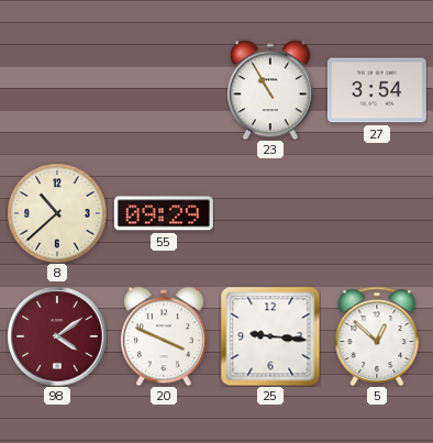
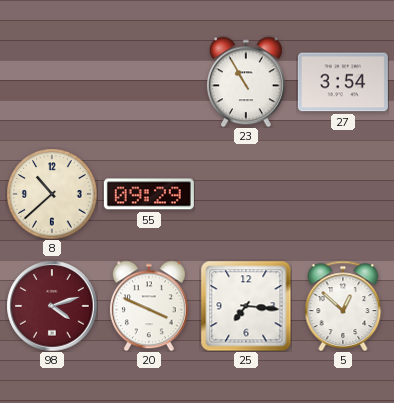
98: 4:09 -> 4:12 (52, 306)
25: 9:16 -> 7:16 (246, 306)
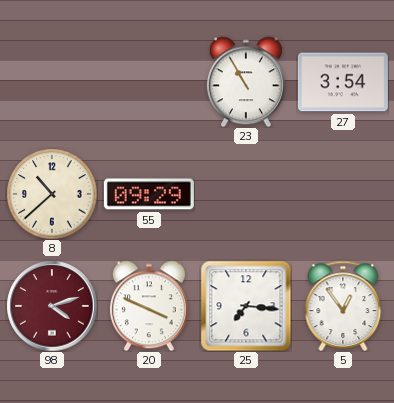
5: 12:52 -> 12:54 (343, 306)
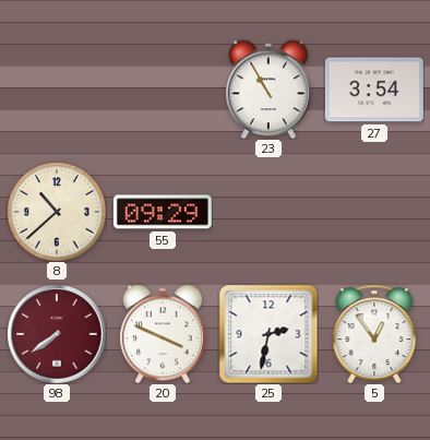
98: 4:12 -> 7:39 (57, 334)
25: 7:16 -> 2:32 (268, 334)
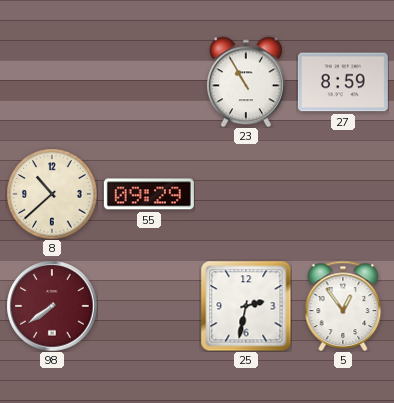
27: 3:54 -> 8:59 (343, 82)
20: 3:49 -> none (163, 334)
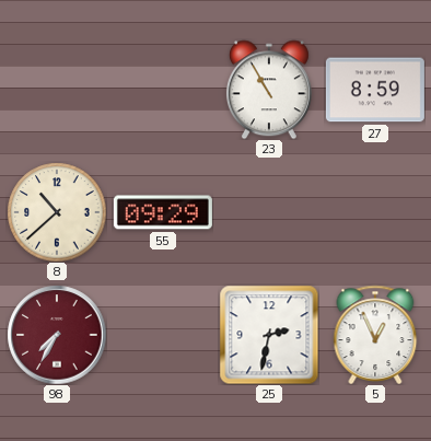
98: 7:39 -> 7:35 (57, 335)
5: 12:54 -> 12:56 (375, 335)
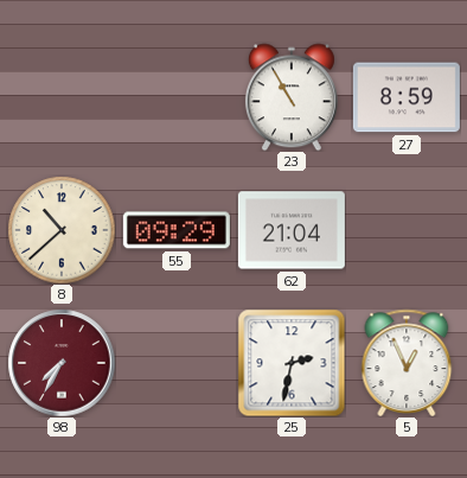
62: none -> 21:04 (292, 230)
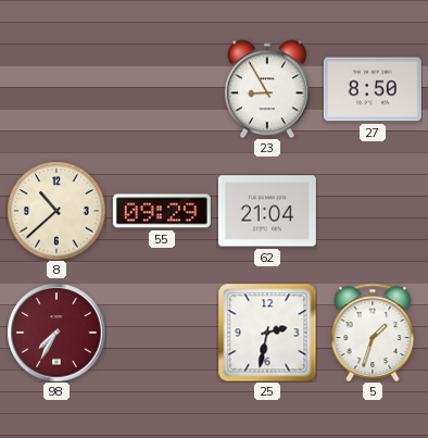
23: 10:55 -> 8:55 (267, 89)
27: 8:59 -> 8:50 (373, 89)
5: 12:56 -> 1:33 (373, 333)
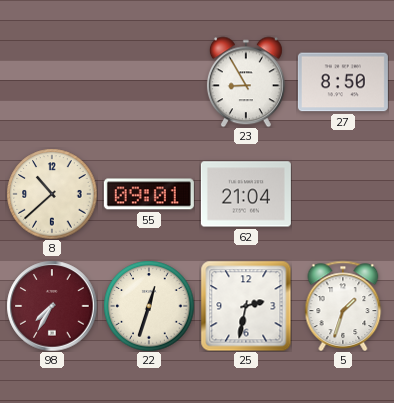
55: 09:29 -> 09:01 (149, 194)
22: none -> 12:33 (149, 306)
